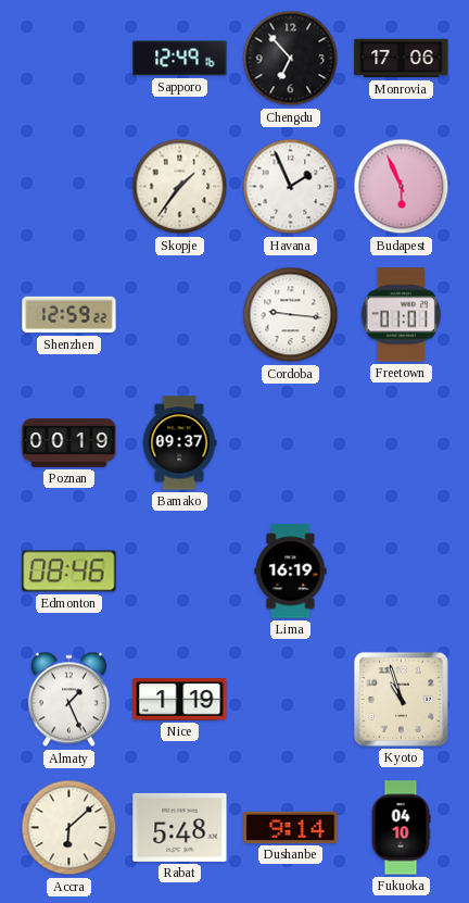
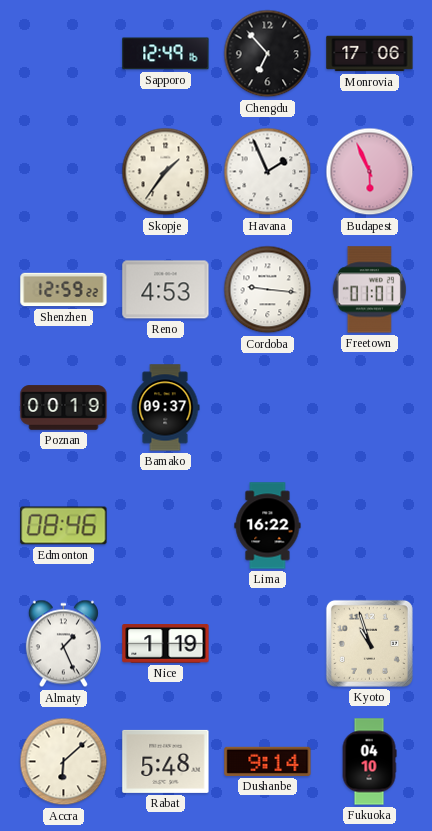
Reno: none -> 4:53 (166, 290)
Lima: 16:19 -> 16:22 (268, 526)
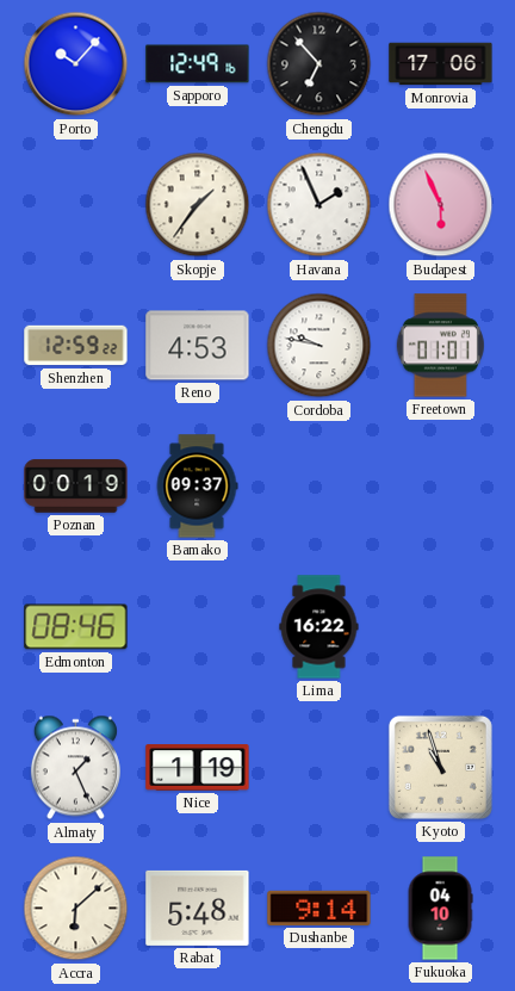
Porto: none -> 10:07 (76, 64)
Cordoba: 9:16 -> 9:47 (319, 346)
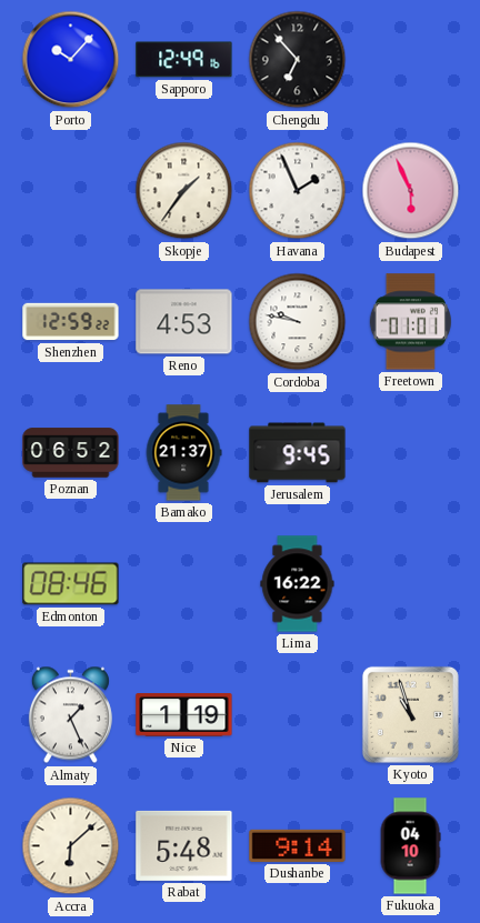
Monrovia: 17:06 -> none (441, 64)
Poznan: 00:19 -> 06:52 (71, 453)
Bamako: 09:37 -> 21:37 (183, 453)
Jerusalem: none -> 9:45 (298, 453)
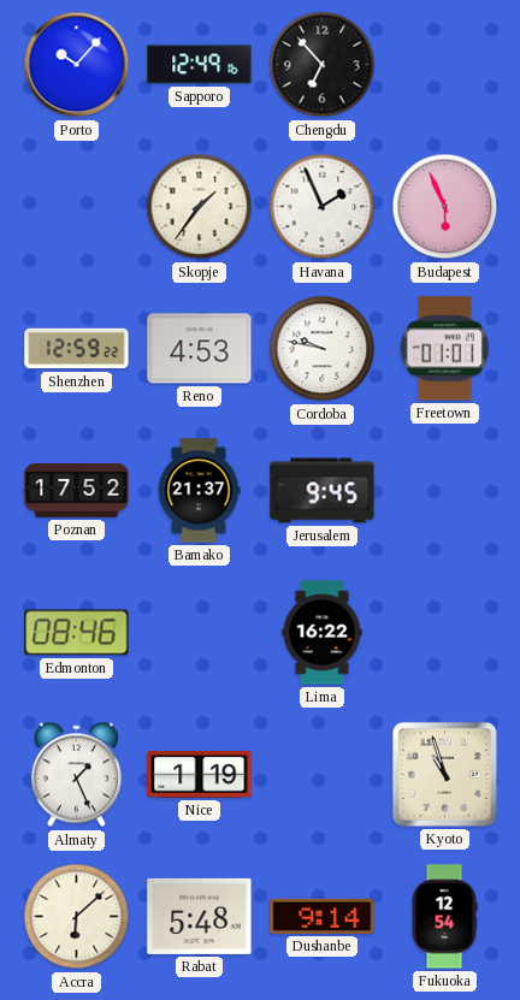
Poznan: 06:52 -> 17:52 (77, 491)
Fukuoka: 04:10 -> 12:54 (444, 917)
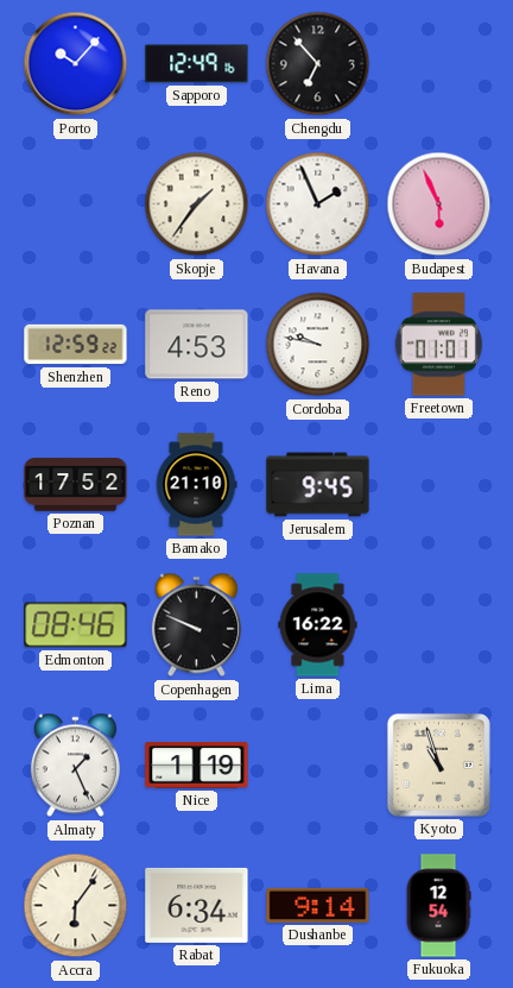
Bamako: 21:37 -> 21:10 (196, 485)
Copenhagen: none -> 9:49 (196, 625)
Accra: 6:08 -> 6:06 (76, 906)
Rabat: 5:48 -> 6:34 (197, 905)
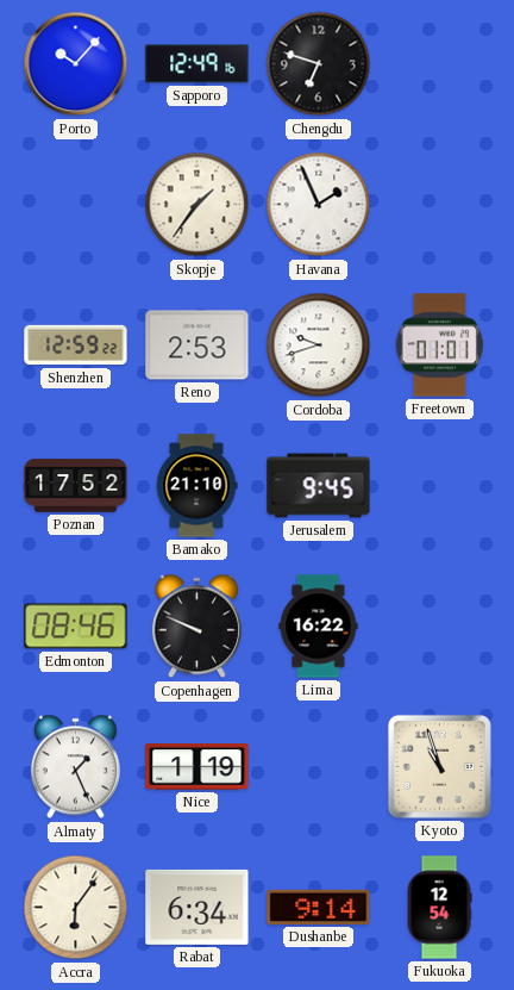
Chengdu: 6:53 -> 6:48 (319, 64)
Budapest: 5:56 -> none (439, 204)
Reno: 4:53 -> 2:53 (198, 345)
Cordoba: 9:47 -> 9:42 (319, 345)
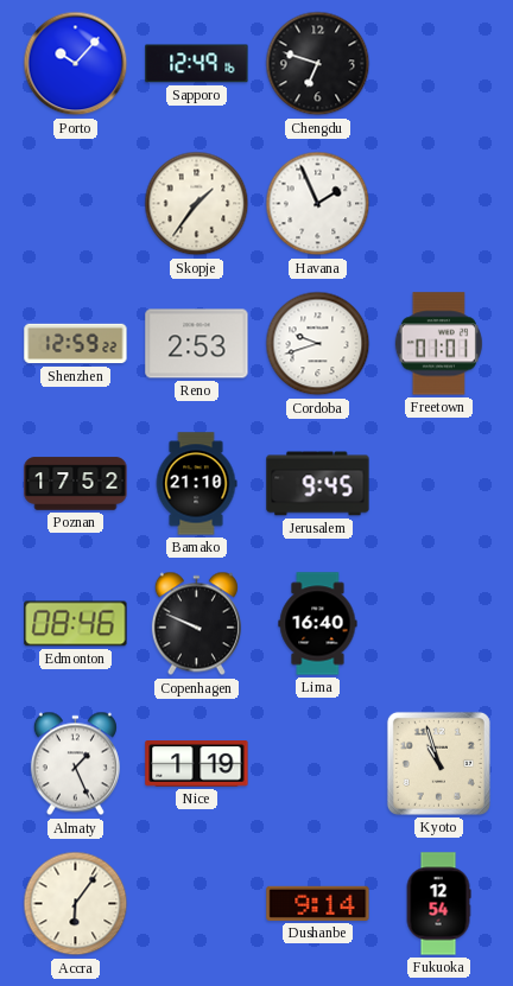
Lima: 16:22 -> 16:40 (318, 624)
Rabat: 6:34 -> none (198, 907)
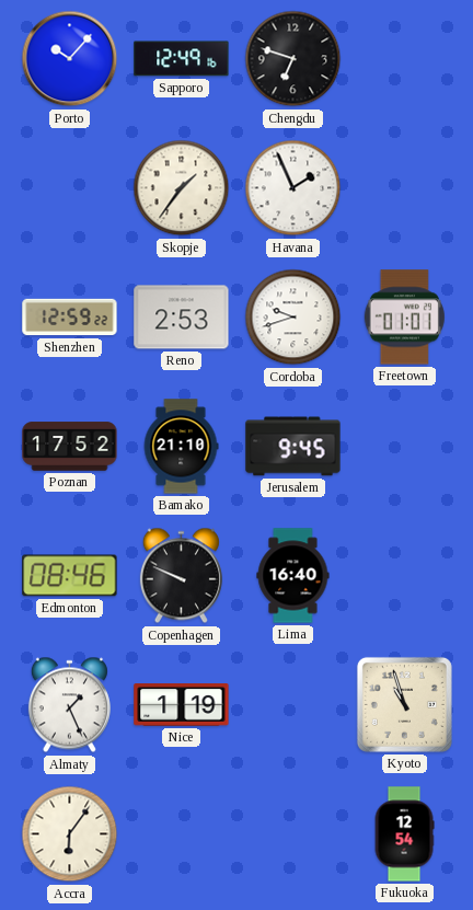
Dushanbe: 9:14 -> none (318, 903)
